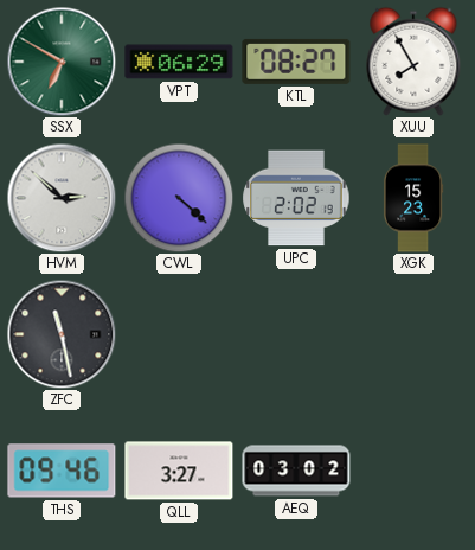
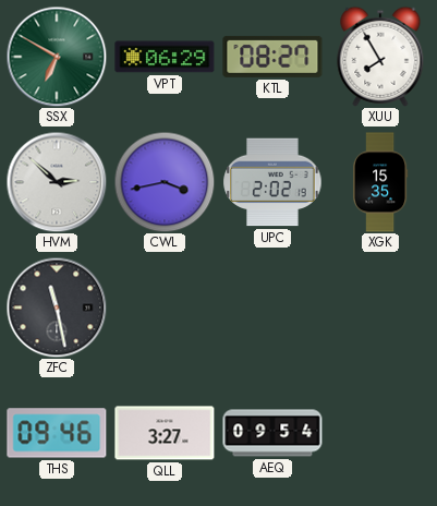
CWL: 4:22 -> 3:43 (165, 182)
XGK: 15:23 -> 15:35 (380, 182)
AEQ: 03:02 -> 09:54 (272, 433)
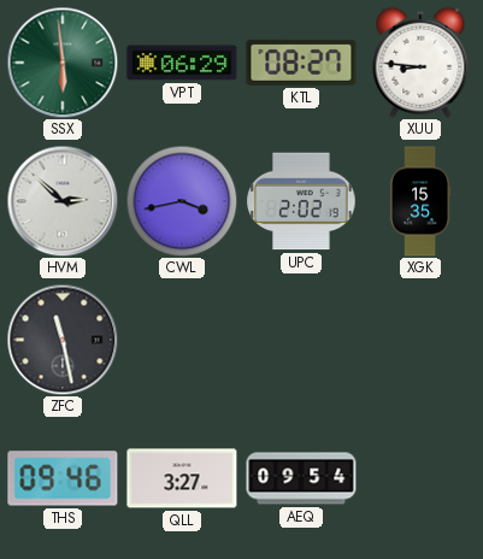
SSX: 6:50 -> 5:59 (63, 63)
XUU: 7:55 -> 8:46 (420, 63)
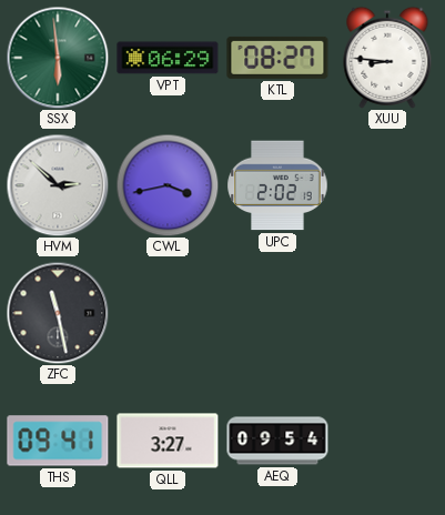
XGK: 15:35 -> none (420, 201)
THS: 09:46 -> 09:41 (58, 441)
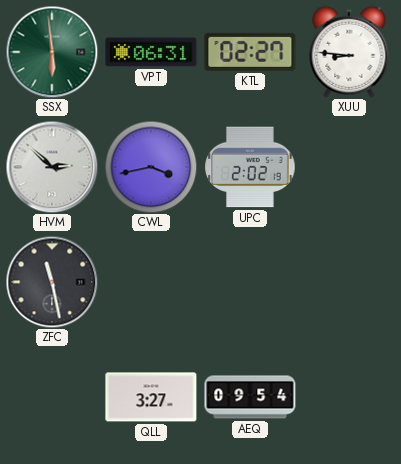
VPT: 06:29 -> 06:31 (151, 52)
KTL: 08:27 -> 02:27 (250, 52)
THS: 09:41 -> none (58, 441)
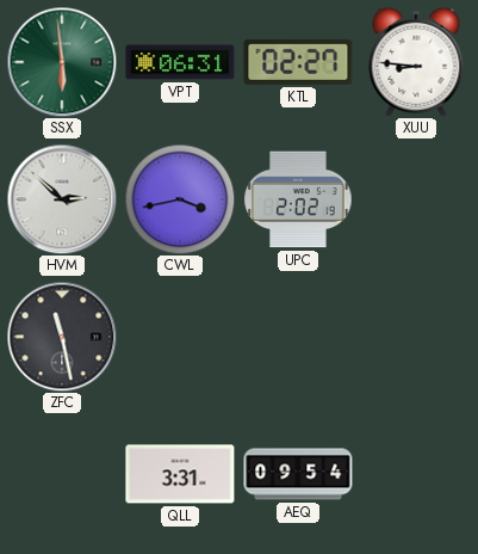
QLL: 3:27 -> 3:31 (180, 474)
